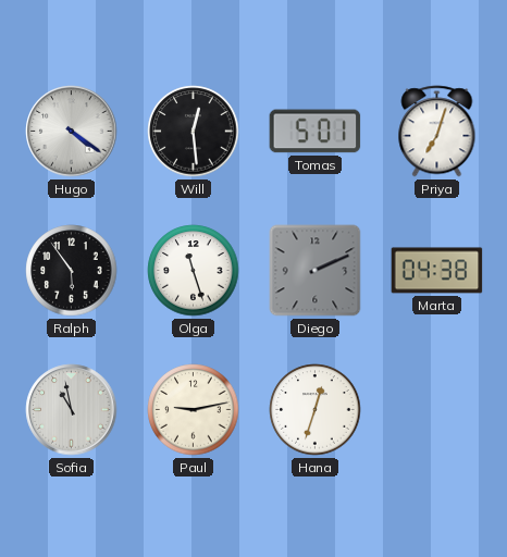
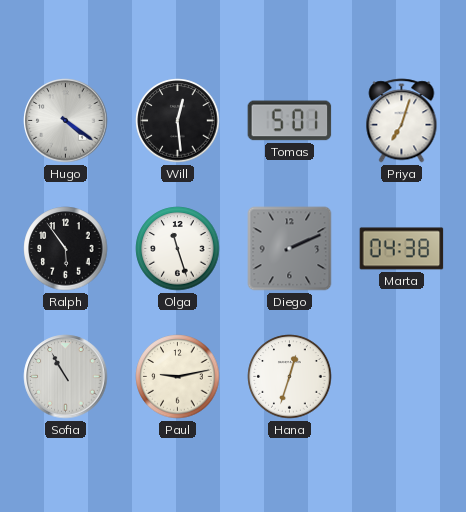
Sofia: 10:58 -> 10:55 (66, 377)
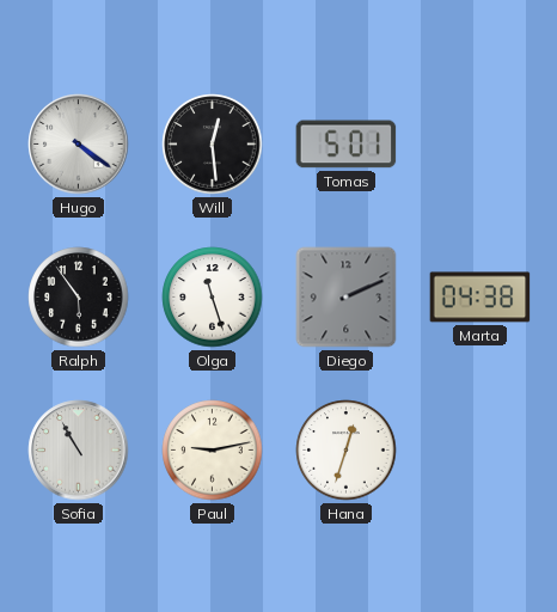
Priya: 7:03 -> none (402, 121)
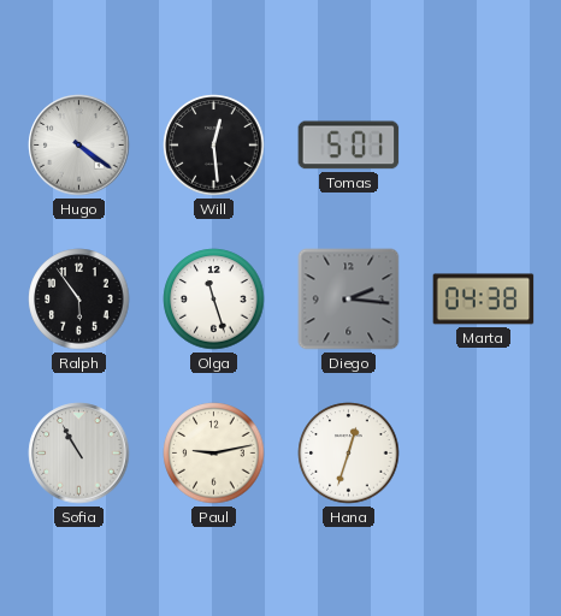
Diego: 2:11 -> 2:16 (349, 300)
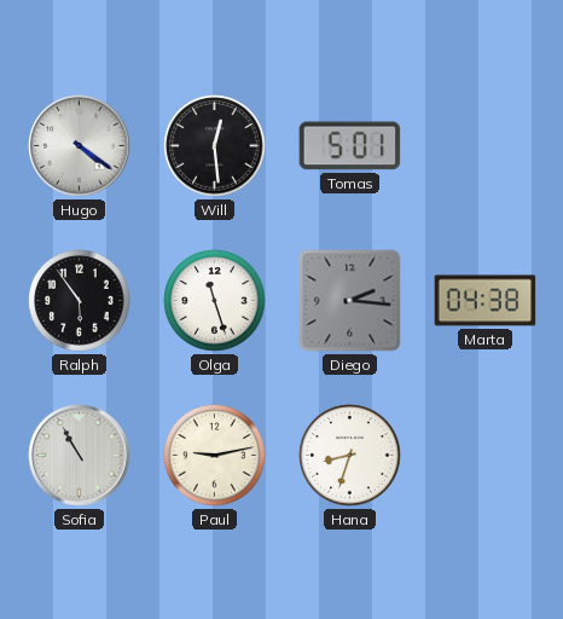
Hana: 12:33 -> 8:33 (350, 456)
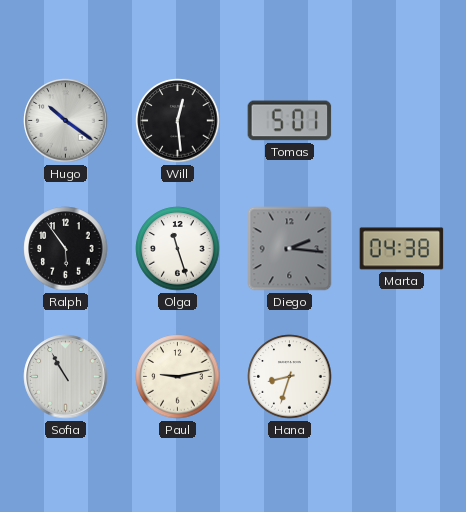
Hugo: 4:21 -> 10:21 (66, 121)
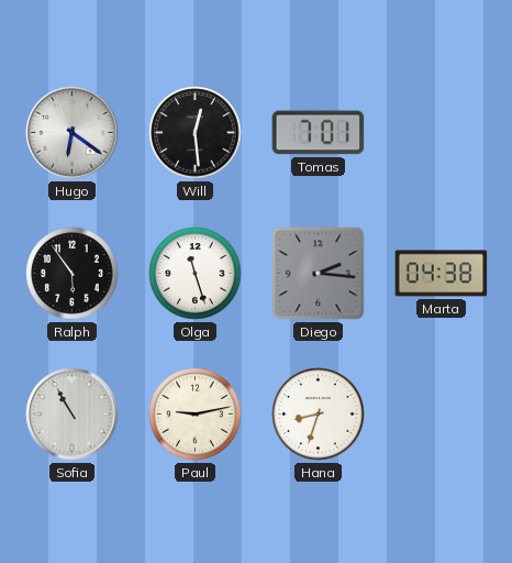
Hugo: 10:21 -> 6:21 (73, 133)
Tomas: 5:01 -> 7:01 (319, 133)
